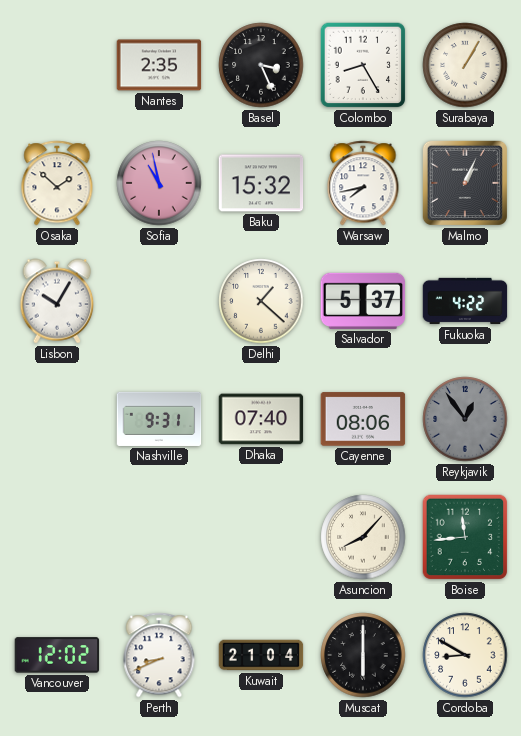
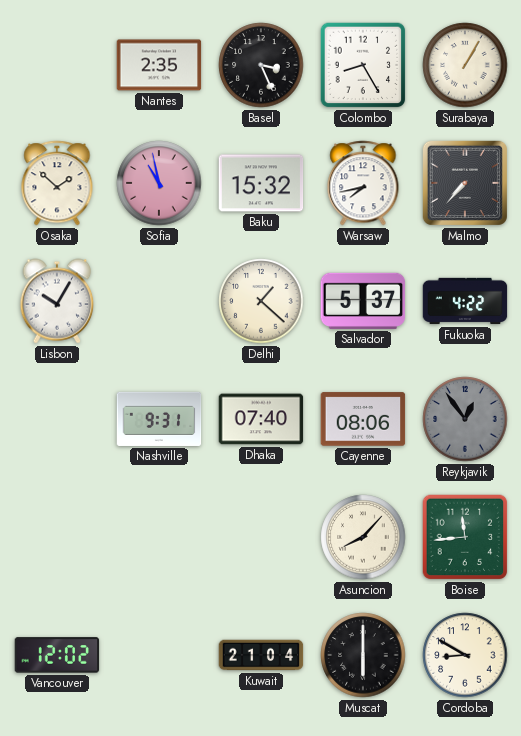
Malmo: 1:04 -> 7:37 (465, 183)
Perth: 8:41 -> none (159, 655)
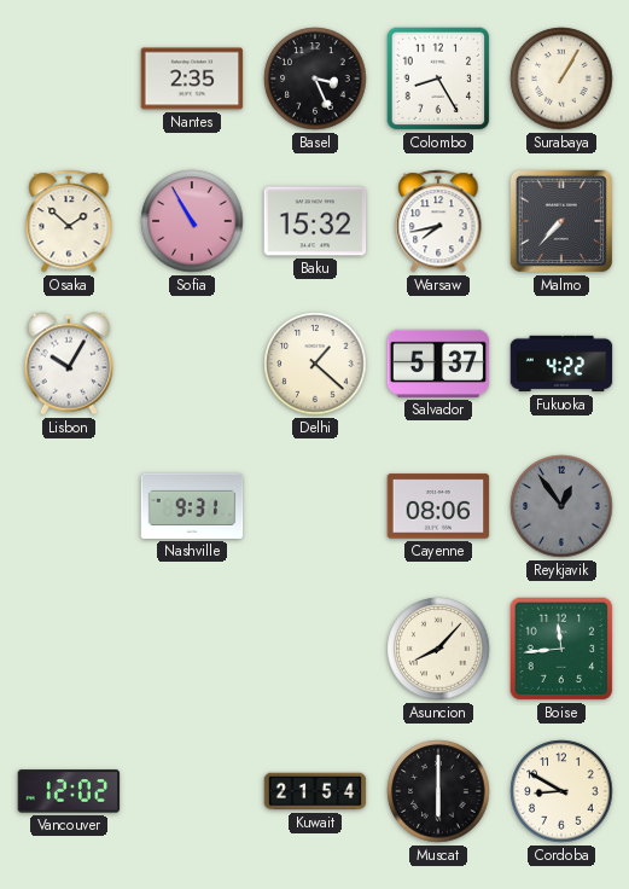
Sofia: 10:58 -> 10:55 (192, 221)
Dhaka: 07:40 -> none (261, 419)
Kuwait: 21:04 -> 21:54 (315, 791)
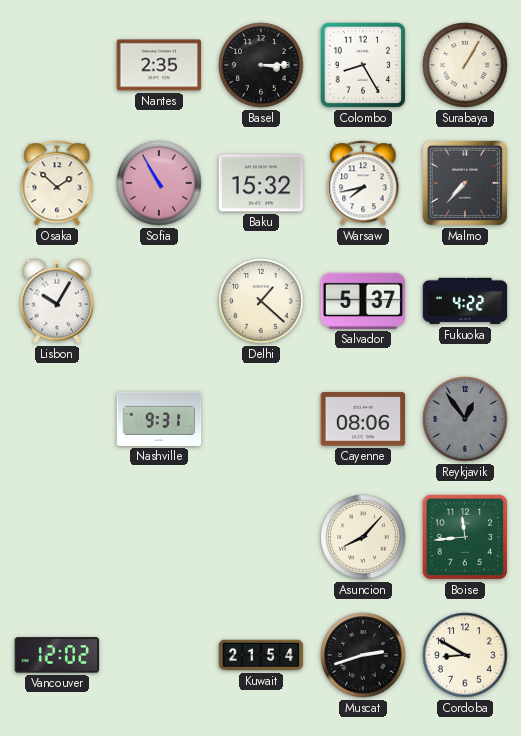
Basel: 3:26 -> 3:15 (261, 65)
Muscat: 6:00 -> 2:42 (363, 655)
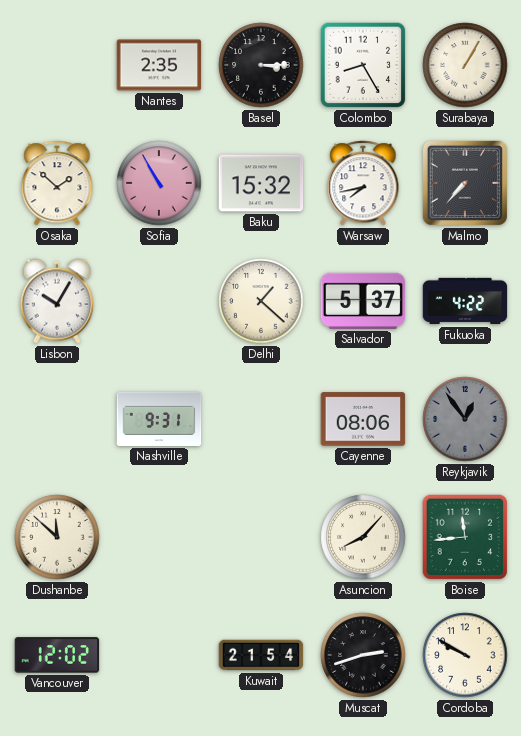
Dushanbe: none -> 11:52 (57, 537)
Cordoba: 8:50 -> 9:50 (465, 655)
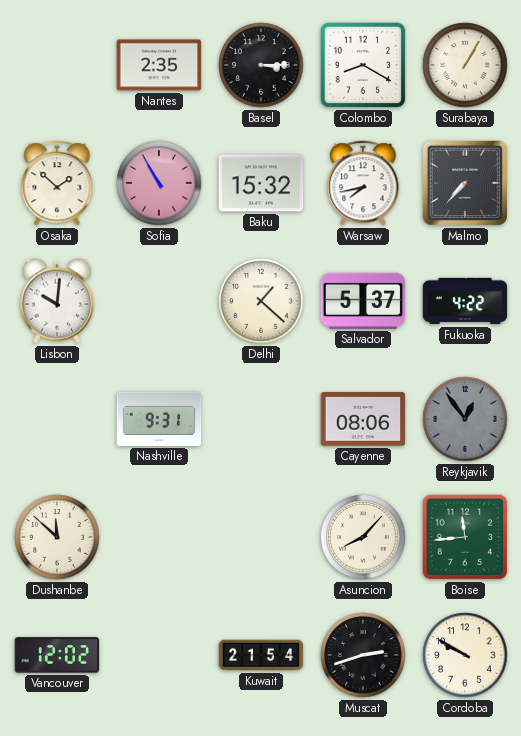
Colombo: 8:25 -> 8:20 (363, 65)
Lisbon: 10:05 -> 10:01 (57, 301)
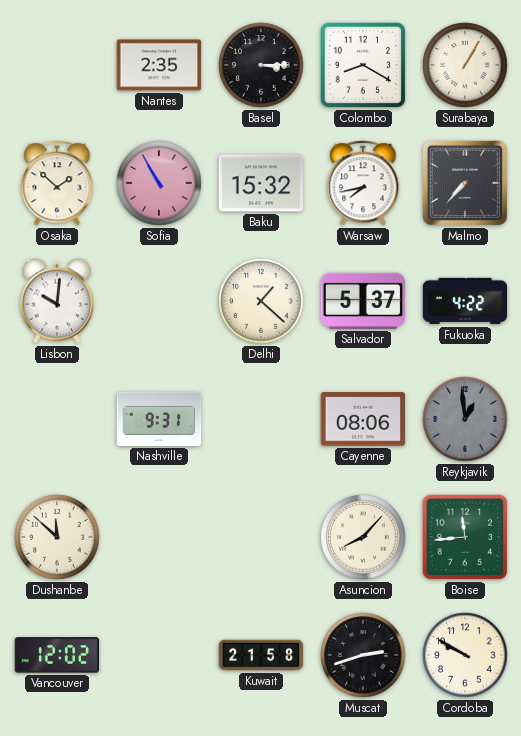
Reykjavik: 12:54 -> 12:59 (465, 419)
Kuwait: 21:54 -> 21:58 (261, 655)
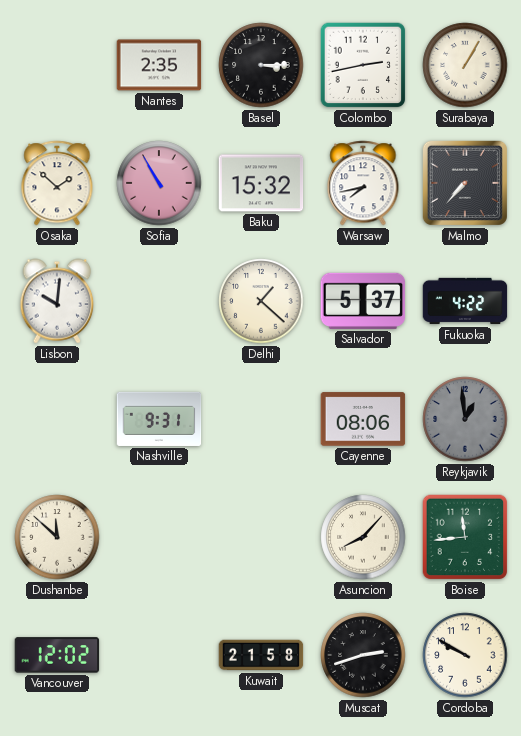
Colombo: 8:20 -> 2:43 (363, 65)
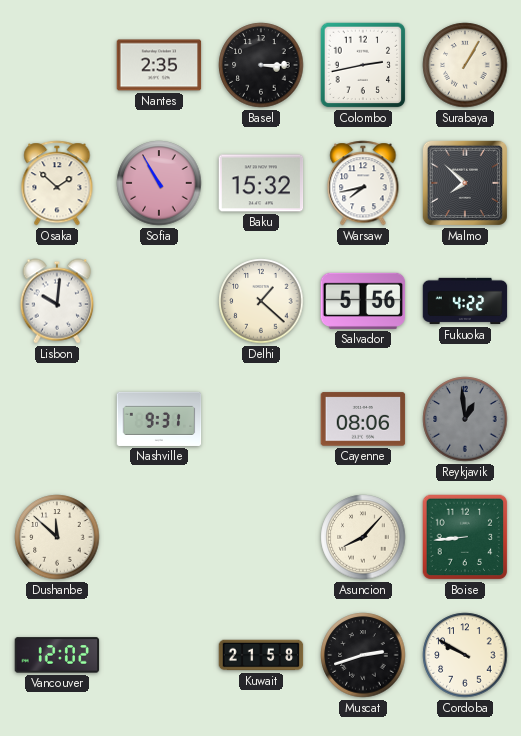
Malmo: 7:37 -> 7:52 (465, 183)
Salvador: 5:37 -> 5:56 (363, 301)
Boise: 11:44 -> 8:44 (465, 537)
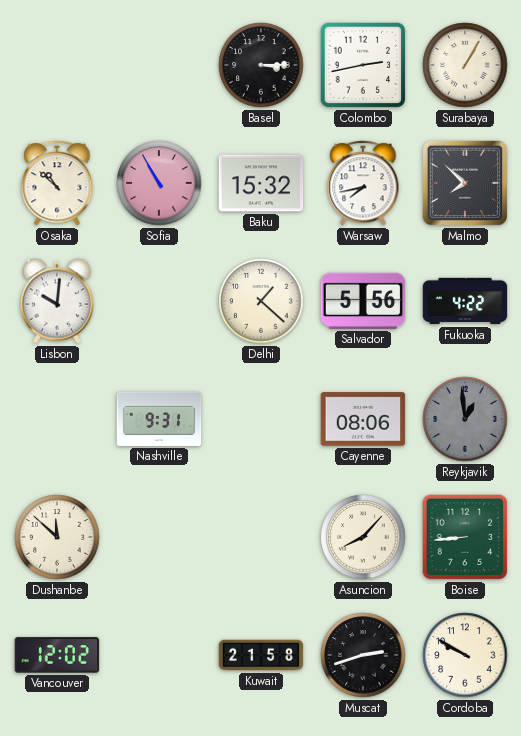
Nantes: 2:35 -> none (159, 65)
Osaka: 1:52 -> 10:52 (57, 183)
